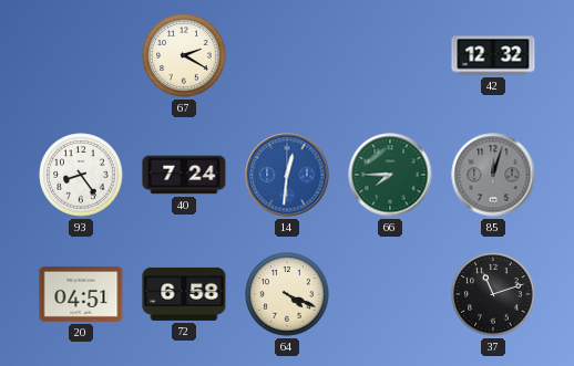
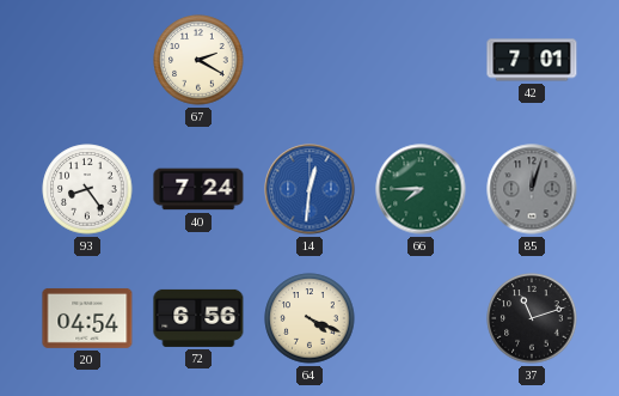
42: 12:32 -> 7:01 (532, 60)
20: 04:51 -> 04:54 (87, 318)
72: 6:58 -> 6:56 (198, 318)
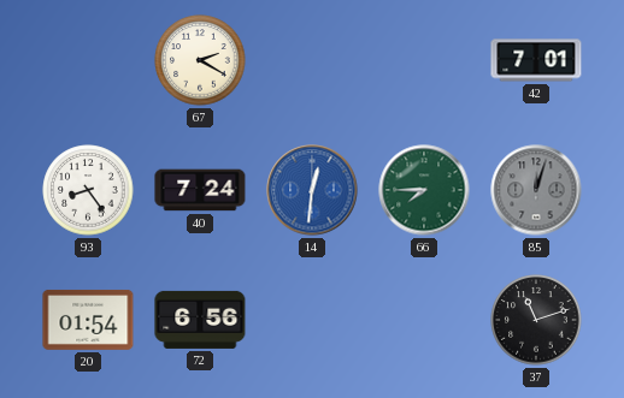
20: 04:54 -> 01:54 (88, 320)
64: 4:19 -> none (309, 318)
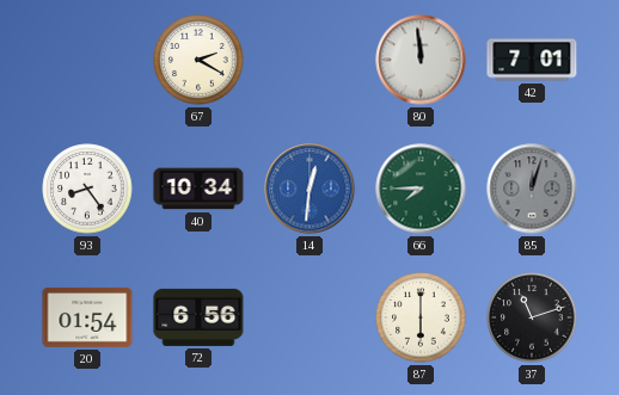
80: none -> 11:59 (421, 60)
40: 7:24 -> 10:34 (198, 189)
87: none -> 6:00 (421, 317)
